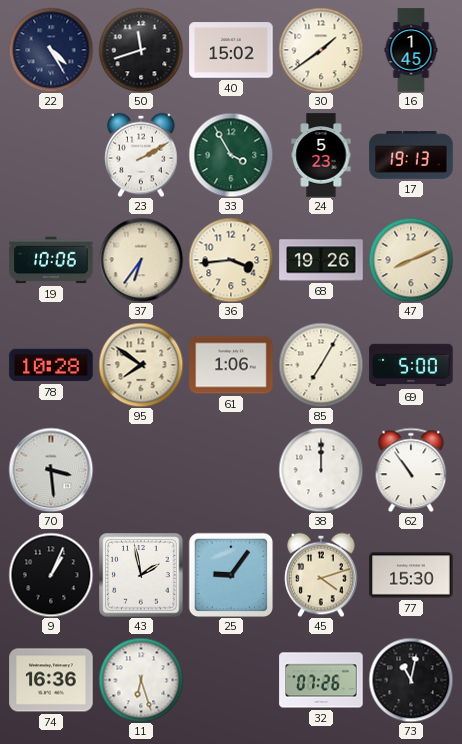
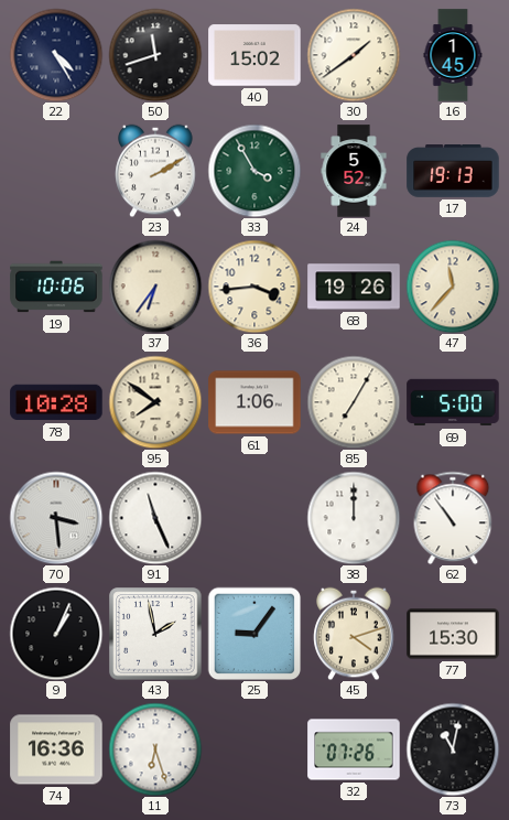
24: 5:23 -> 5:52 (354, 171)
47: 8:11 -> 11:37 (453, 287)
91: none -> 11:26 (155, 518)
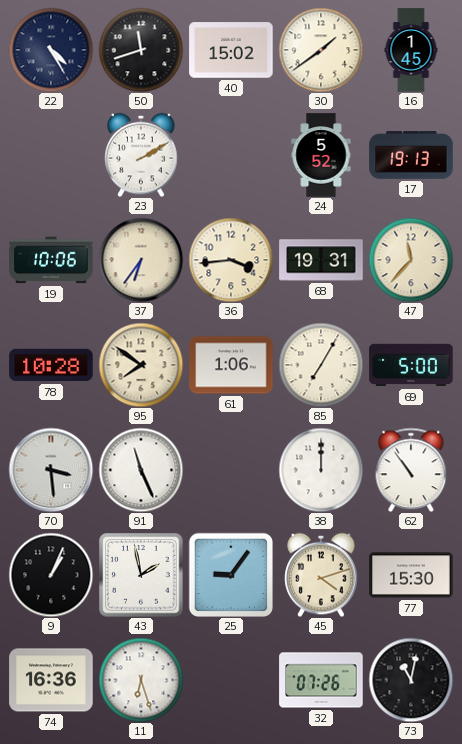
33: 3:55 -> none (254, 171)
68: 19:26 -> 19:31 (321, 260)
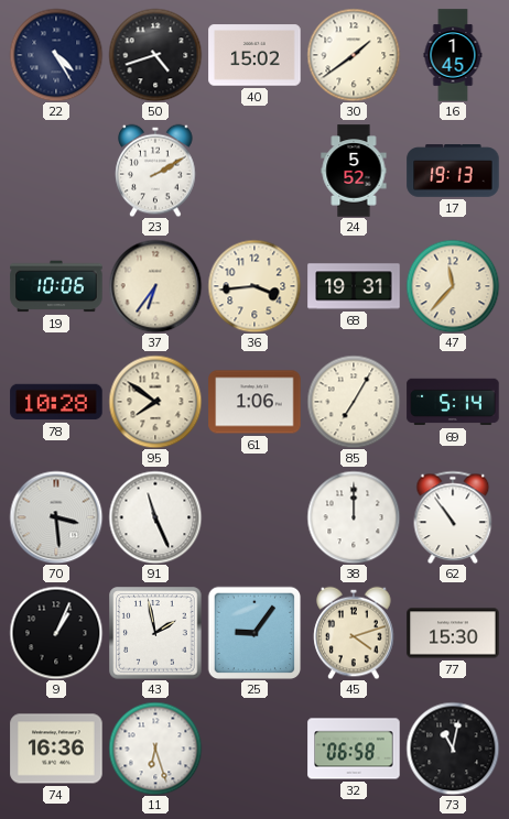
50: 11:42 -> 4:42 (155, 55)
69: 5:00 -> 5:14 (453, 402)
32: 07:26 -> 06:58 (354, 749)
